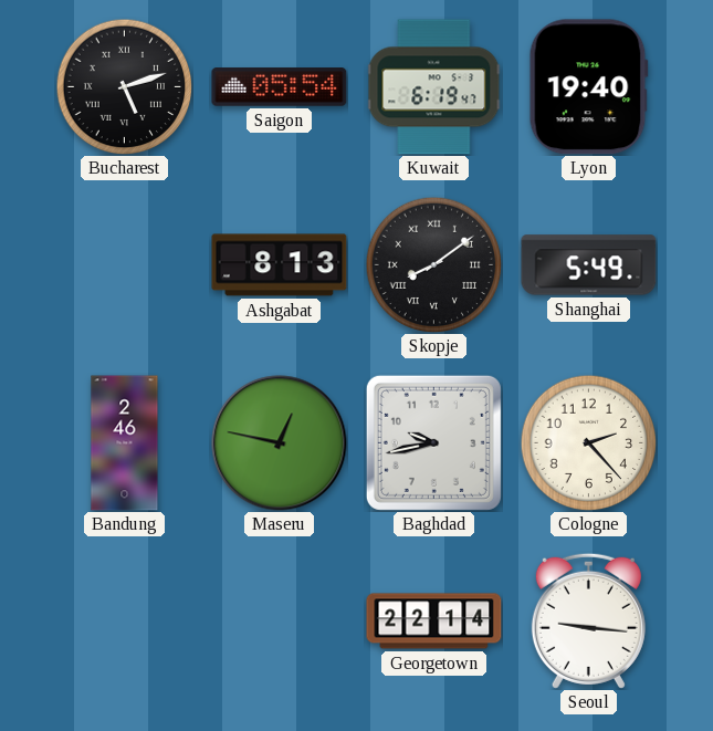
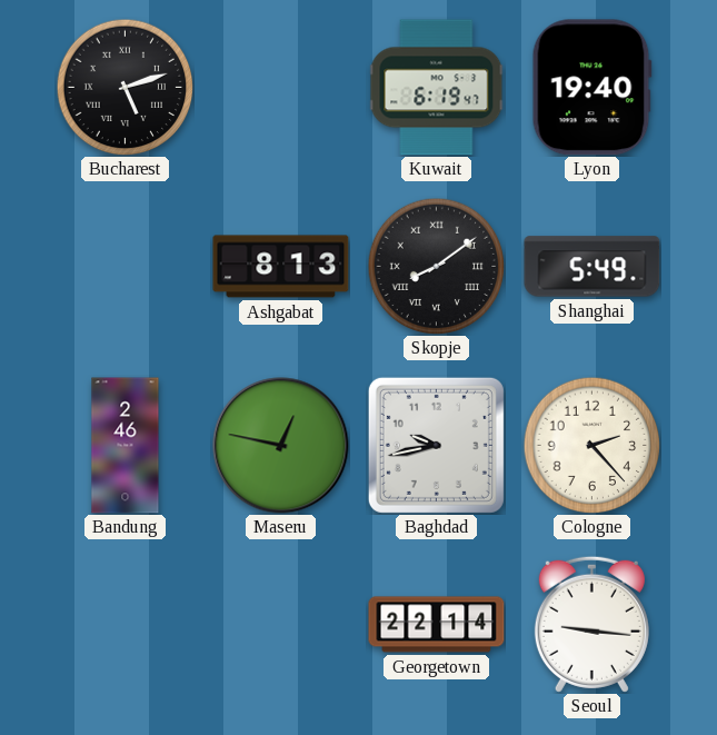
Saigon: 05:54 -> none (280, 87)
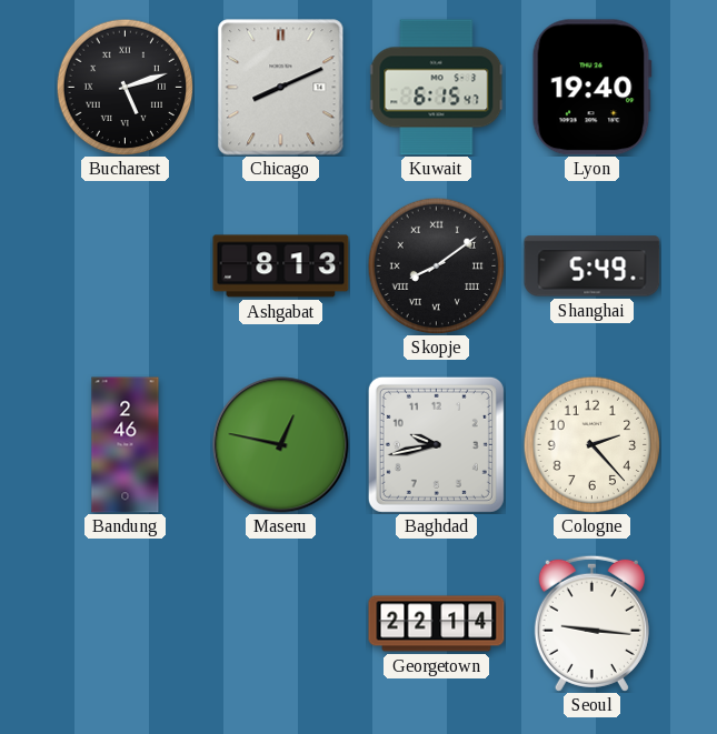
Chicago: none -> 8:11 (281, 88)
Kuwait: 6:19 -> 6:15 (437, 88)
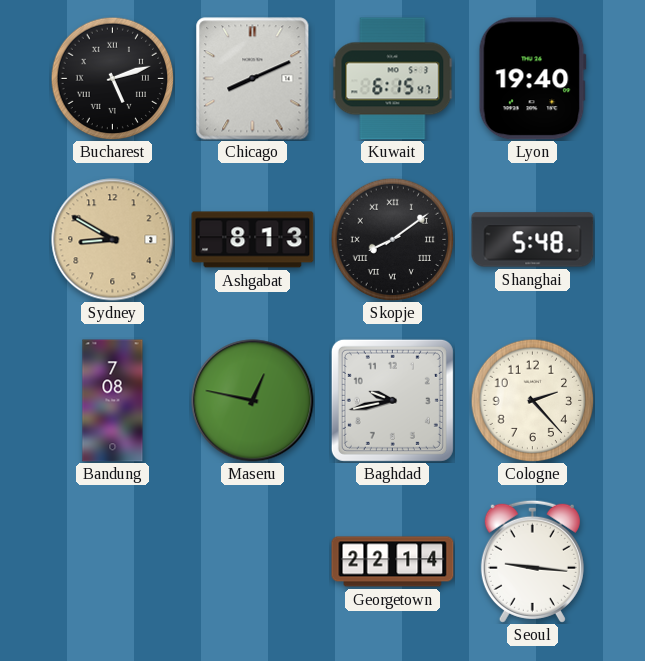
Sydney: none -> 8:50 (113, 240)
Shanghai: 5:49 -> 5:48 (533, 240)
Bandung: 2:46 -> 7:08 (113, 401)
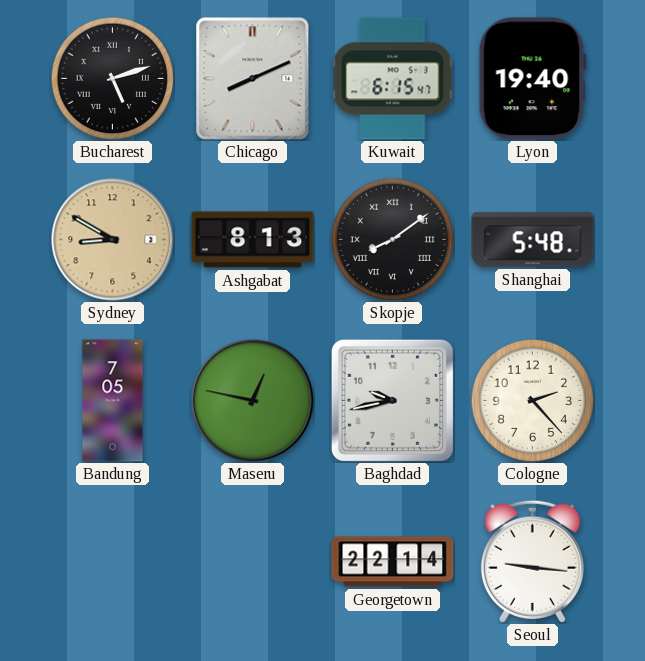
Bandung: 7:08 -> 7:05 (113, 401)
